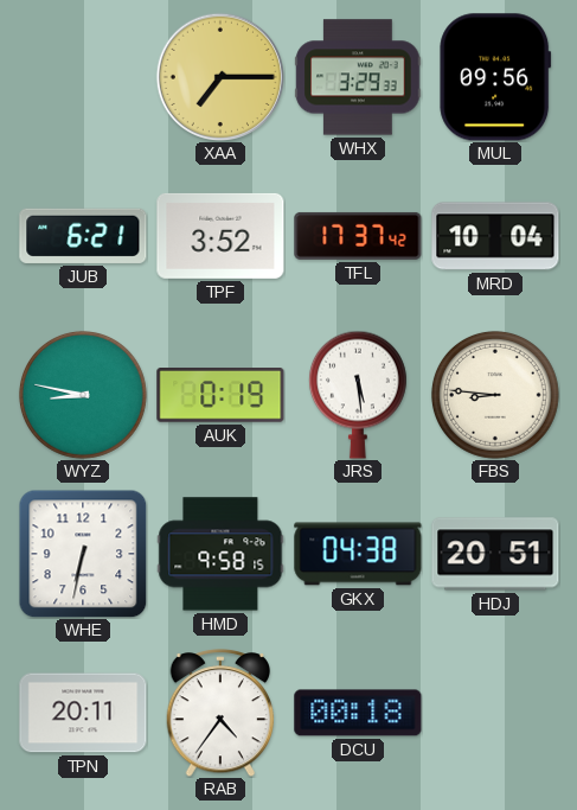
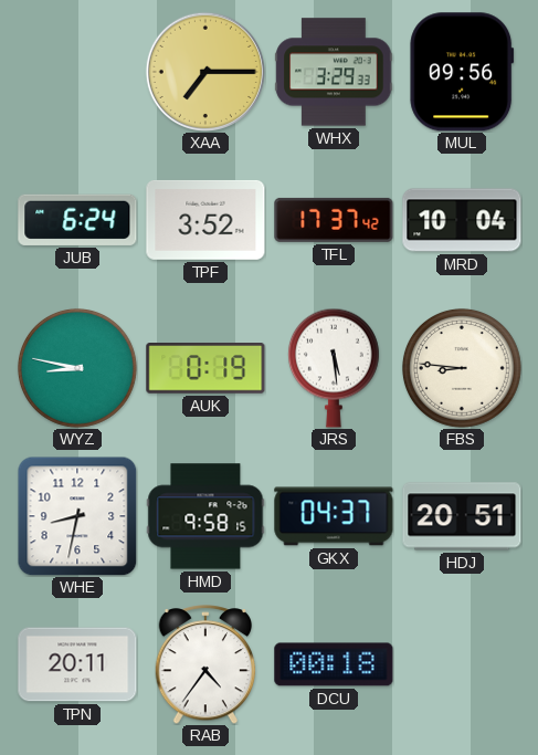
JUB: 6:21 -> 6:24 (77, 220)
WHE: 6:32 -> 8:32 (77, 516)
GKX: 04:38 -> 04:37 (334, 516)
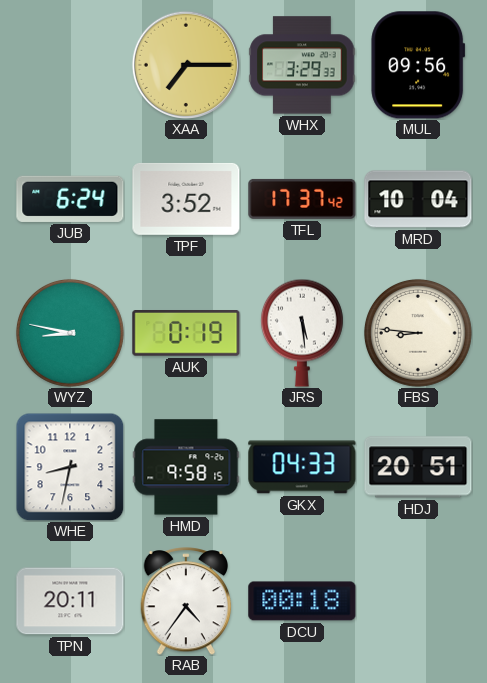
GKX: 04:37 -> 04:33 (302, 467)
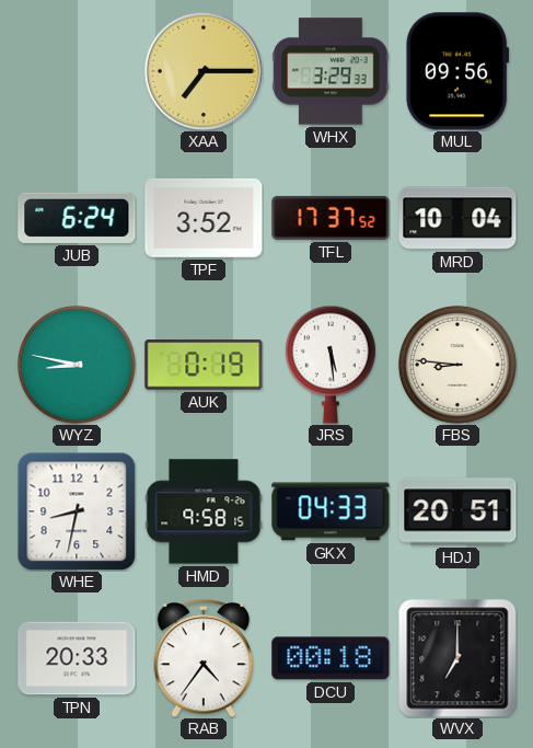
TFL: 17:37:42 -> 17:37:52 (331, 218)
TPN: 20:11 -> 20:33 (77, 658)
WVX: none -> 7:00 (457, 658)
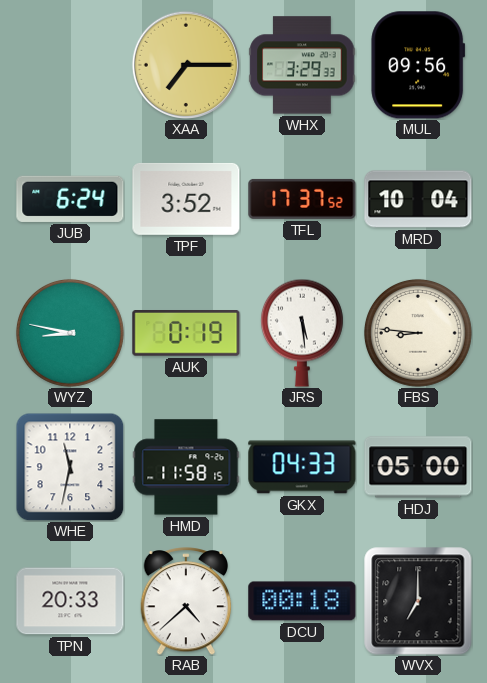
WHE: 8:32 -> 11:32 (70, 467)
HMD: 9:58 -> 11:58 (186, 467)
HDJ: 20:51 -> 05:00 (418, 467)
RAB: 4:36 -> 4:38 (186, 601)
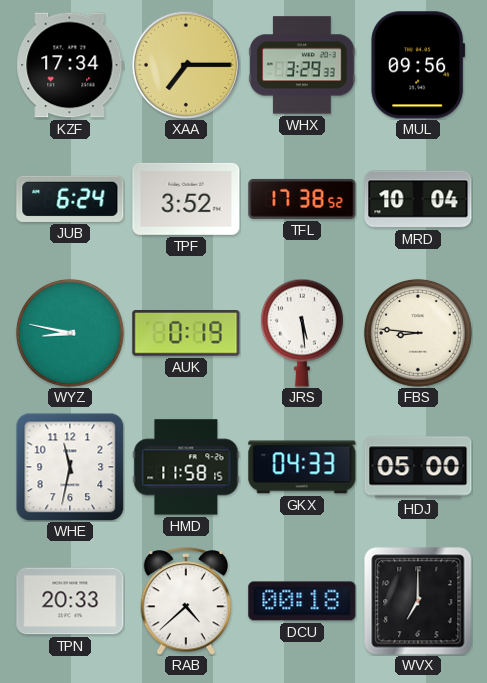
KZF: none -> 17:34 (70, 65)
TFL: 17:37 -> 17:38 (302, 199)
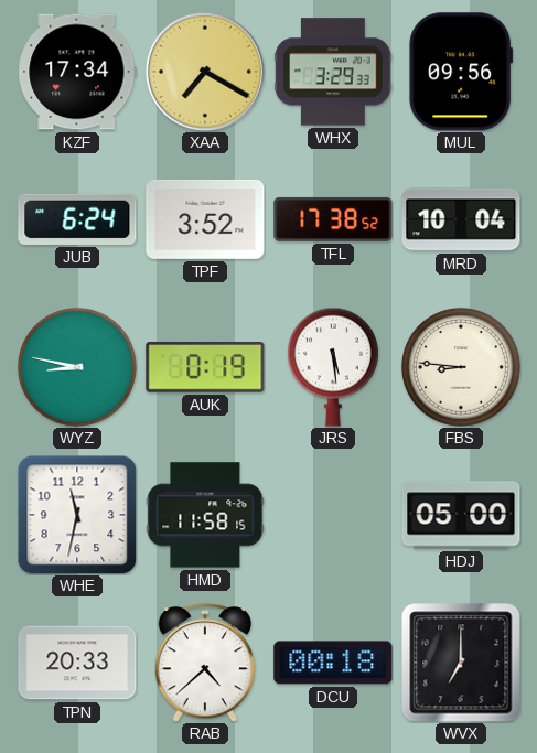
XAA: 7:15 -> 7:20 (204, 71)
GKX: 04:33 -> none (302, 467)
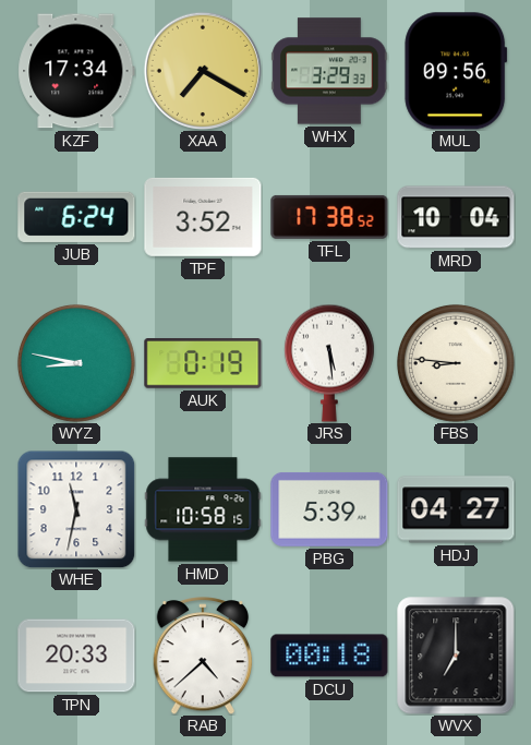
HMD: 11:58 -> 10:58 (203, 509)
PBG: none -> 5:39 (329, 509)
HDJ: 05:00 -> 04:27 (456, 509)
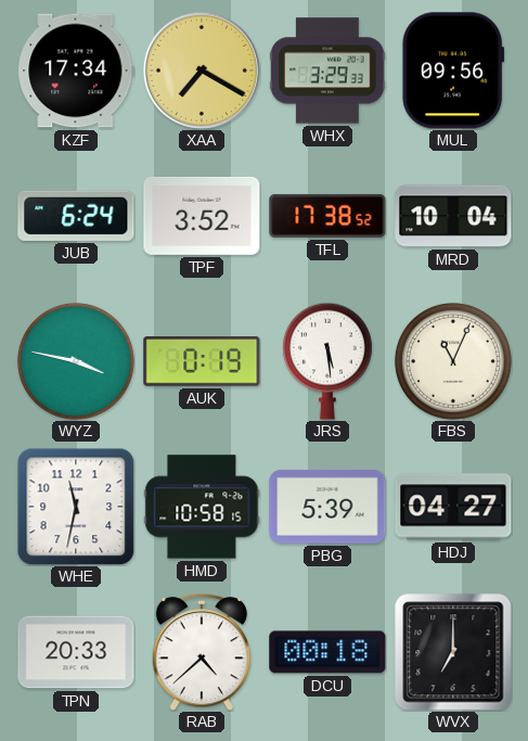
WYZ: 8:47 -> 3:47 (76, 361)
FBS: 8:46 -> 11:04 (453, 361)
